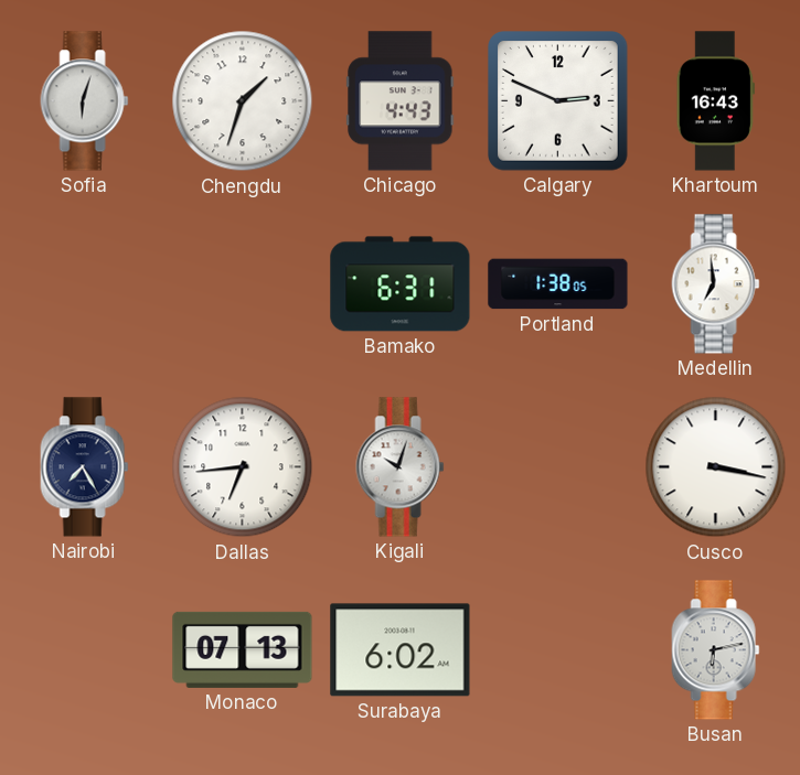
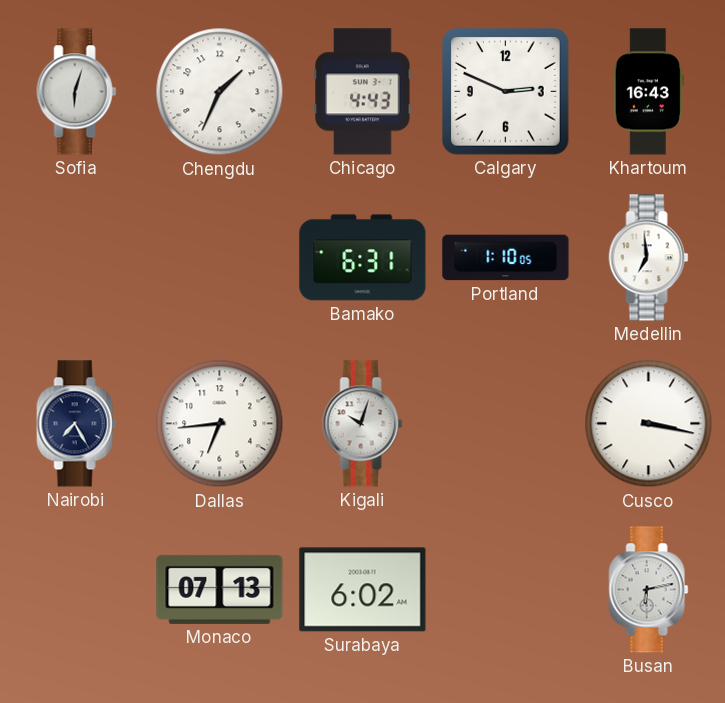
Chengdu: 1:33 -> 1:34 (220, 92)
Portland: 1:38 -> 1:10 (506, 258)
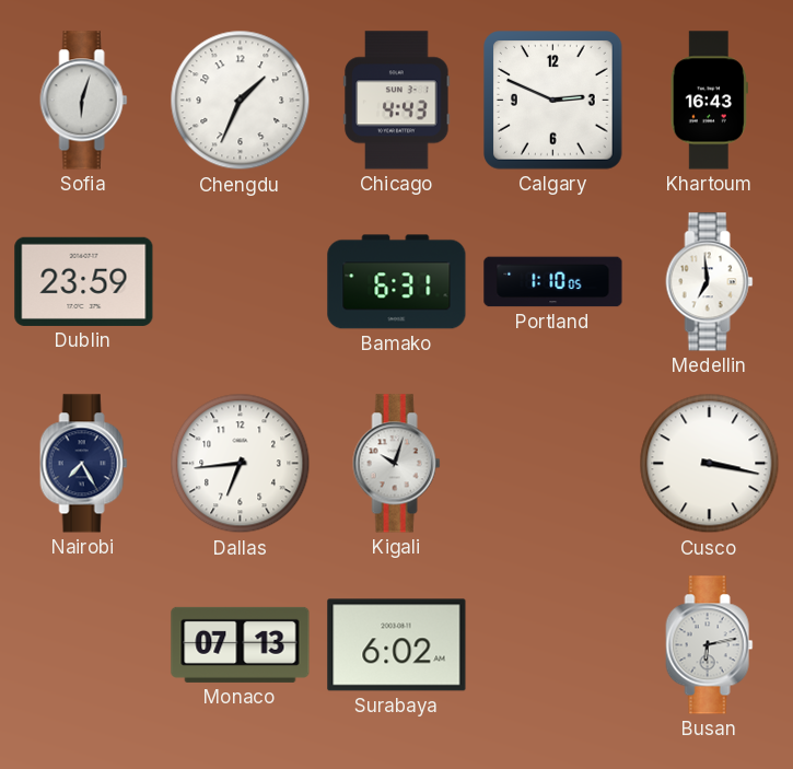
Dublin: none -> 23:59 (84, 281)
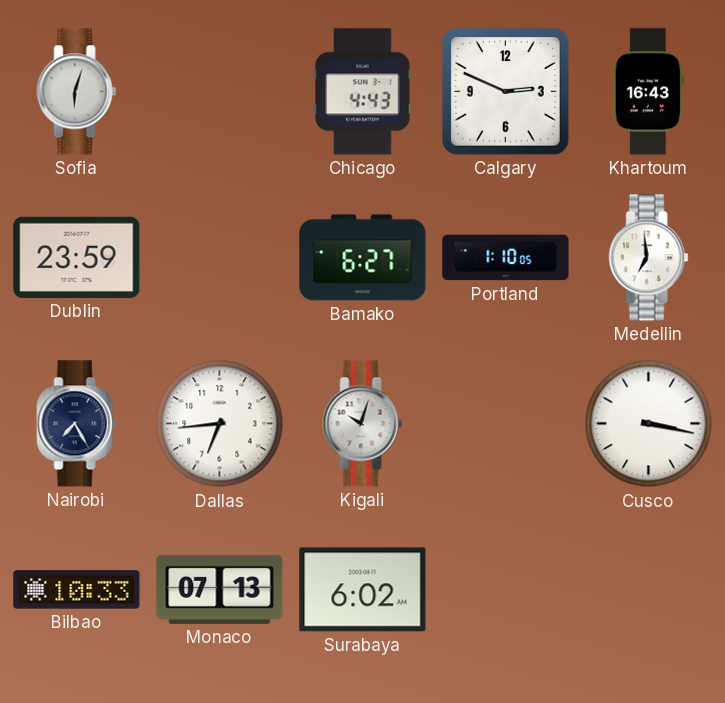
Chengdu: 1:34 -> none (241, 101)
Bamako: 6:31 -> 6:27 (363, 258)
Bilbao: none -> 10:33 (77, 590)
Busan: 6:13 -> none (710, 645)
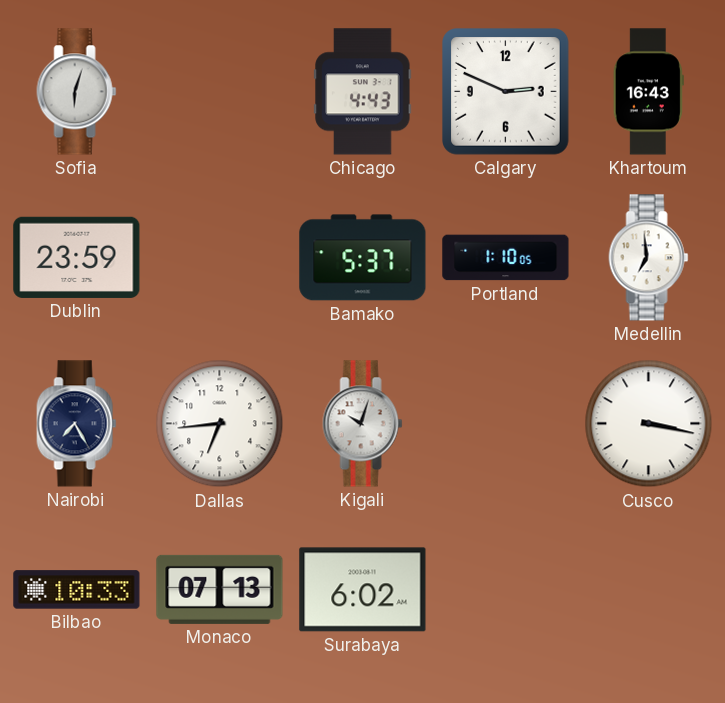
Bamako: 6:27 -> 5:37 (363, 258)
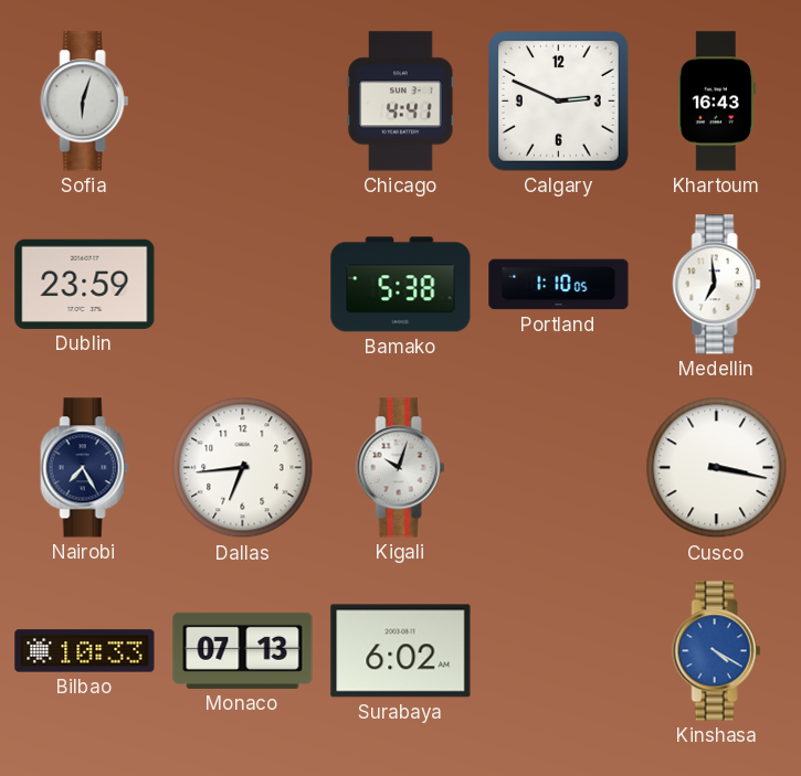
Chicago: 4:43 -> 4:41 (401, 102)
Bamako: 5:37 -> 5:38 (401, 285)
Kinshasa: none -> 4:20 (717, 651)
